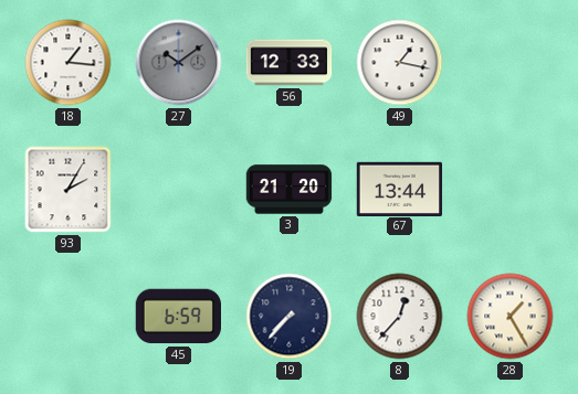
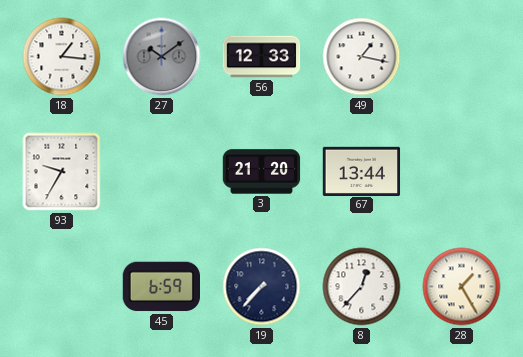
93: 2:05 -> 9:35 (62, 172)
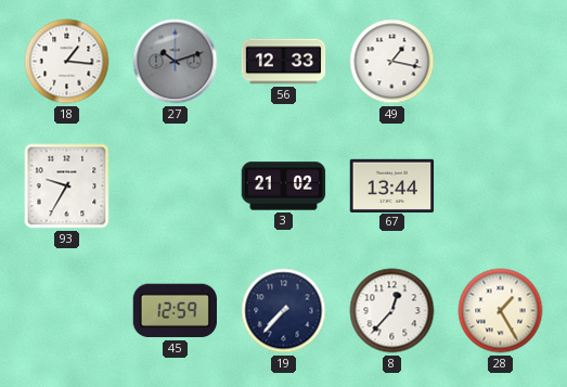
27: 10:09 -> 10:12 (176, 62)
3: 21:20 -> 21:02 (284, 186)
45: 6:59 -> 12:59 (175, 311)
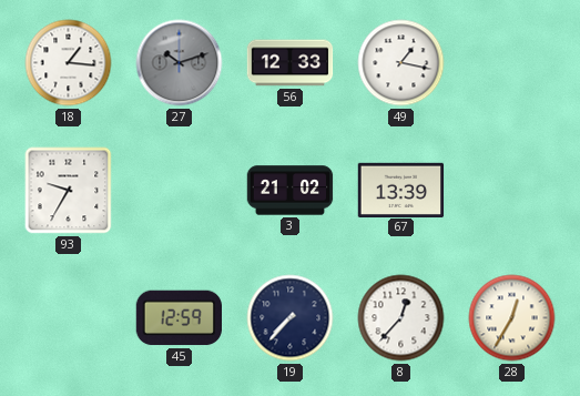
67: 13:44 -> 13:39 (401, 190)
28: 1:25 -> 12:35 (512, 318)
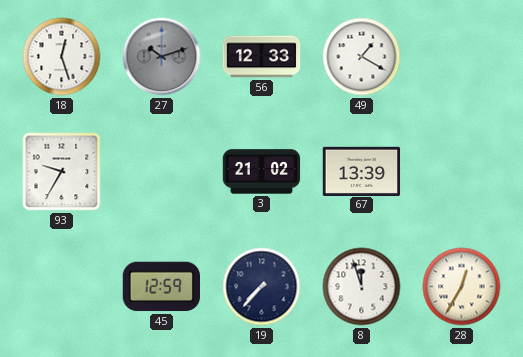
18: 1:16 -> 12:27 (62, 57)
49: 1:17 -> 1:20 (362, 57)
8: 12:37 -> 11:57 (362, 287)
